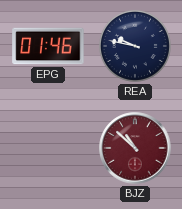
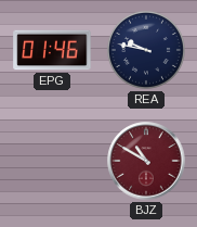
BJZ: 10:52 -> 10:50 (146, 161)
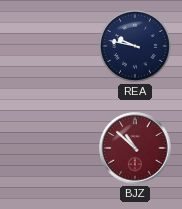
EPG: 01:46 -> none (52, 50)
BJZ: 10:50 -> 10:52 (135, 148)
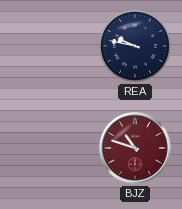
BJZ: 10:52 -> 10:48 (135, 148)
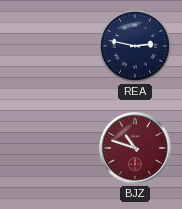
REA: 9:47 -> 2:47 (135, 46)
